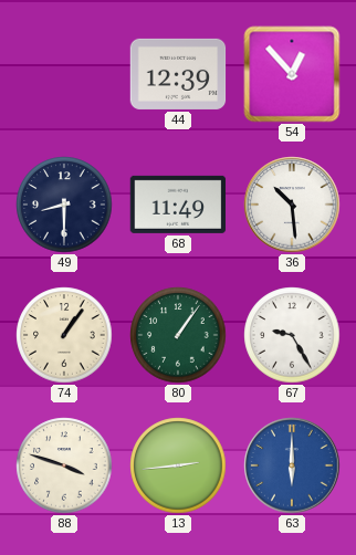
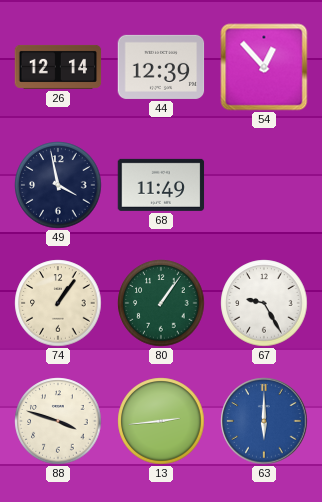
26: none -> 12:14 (58, 67)
49: 8:30 -> 3:58 (58, 185)
36: 10:29 -> none (292, 205)
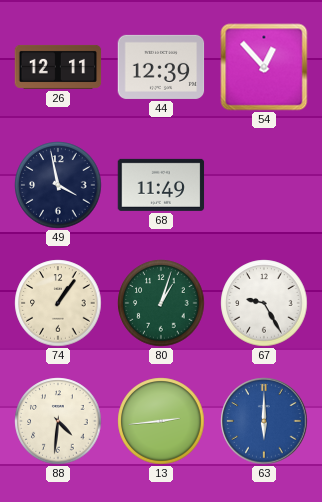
26: 12:14 -> 12:11 (58, 67)
80: 1:06 -> 1:03 (161, 303)
88: 3:48 -> 4:31 (58, 421)
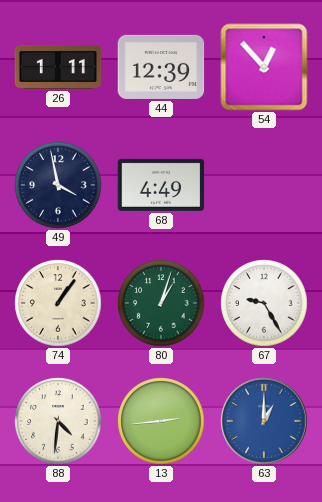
26: 12:11 -> 1:11 (58, 67)
68: 11:49 -> 4:49 (161, 185)
63: 6:00 -> 1:00 (264, 421)
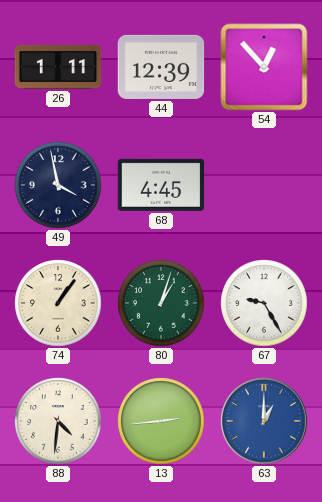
68: 4:49 -> 4:45 (161, 185)
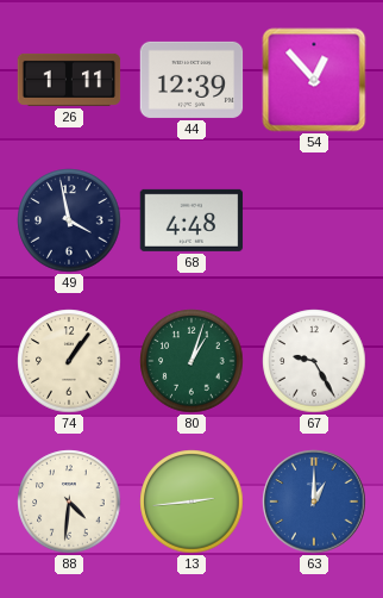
68: 4:45 -> 4:48 (191, 220)
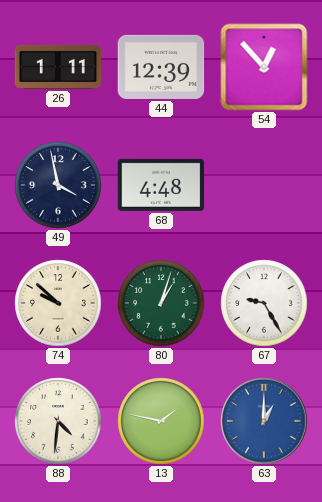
74: 1:06 -> 9:52 (58, 303)
13: 2:44 -> 1:47 (161, 421)
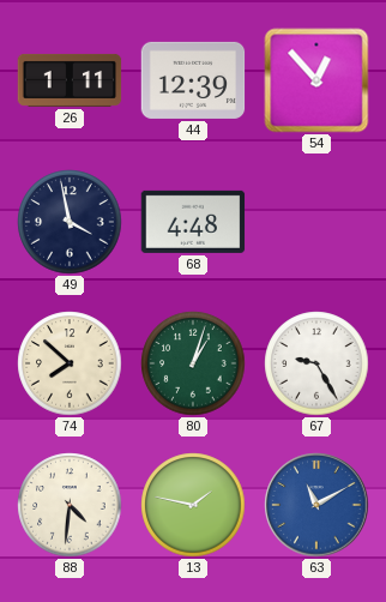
74: 9:52 -> 7:52 (70, 363)
63: 1:00 -> 11:10 (316, 505)
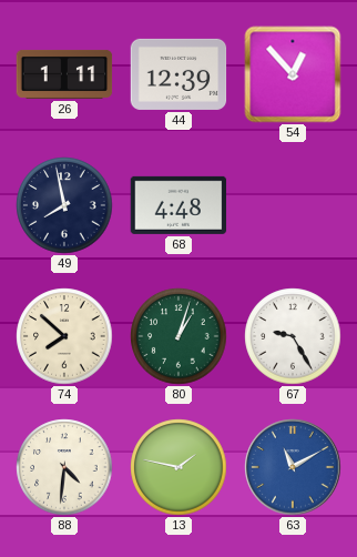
49: 3:58 -> 7:58 (64, 205)
